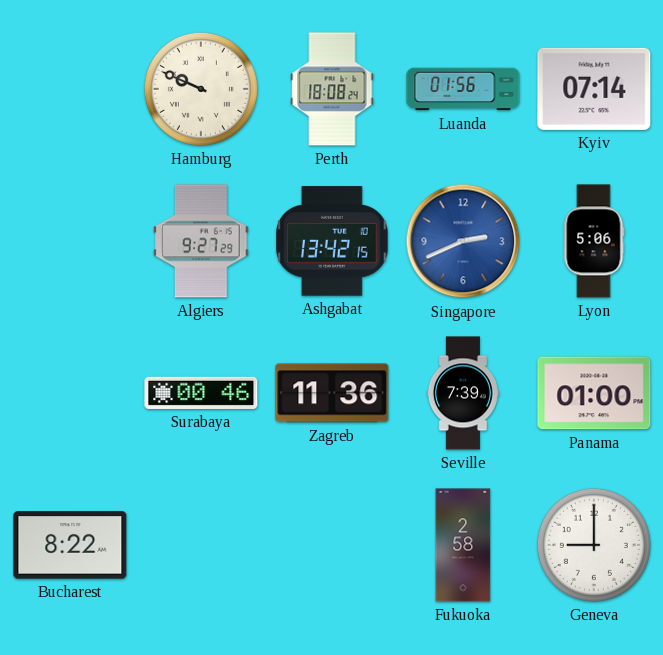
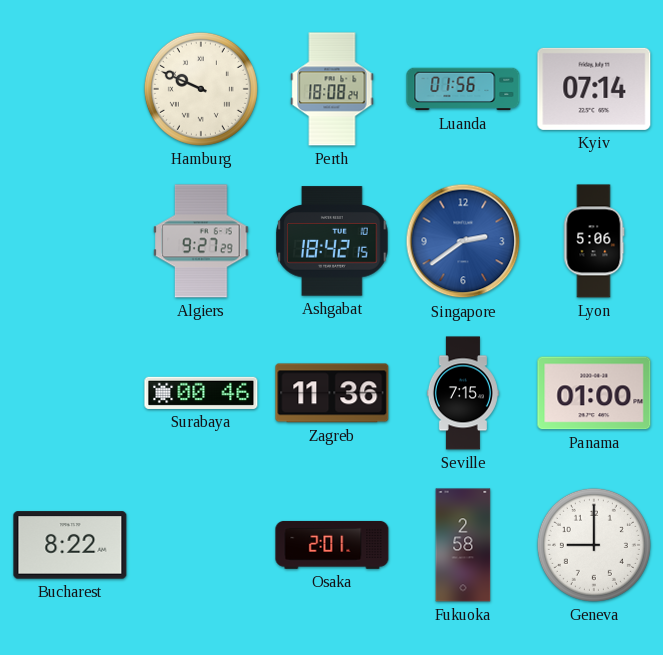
Ashgabat: 13:42 -> 18:42 (332, 241)
Singapore: 2:41 -> 2:39 (463, 241)
Seville: 7:39 -> 7:15 (463, 393)
Osaka: none -> 2:01 (332, 545)
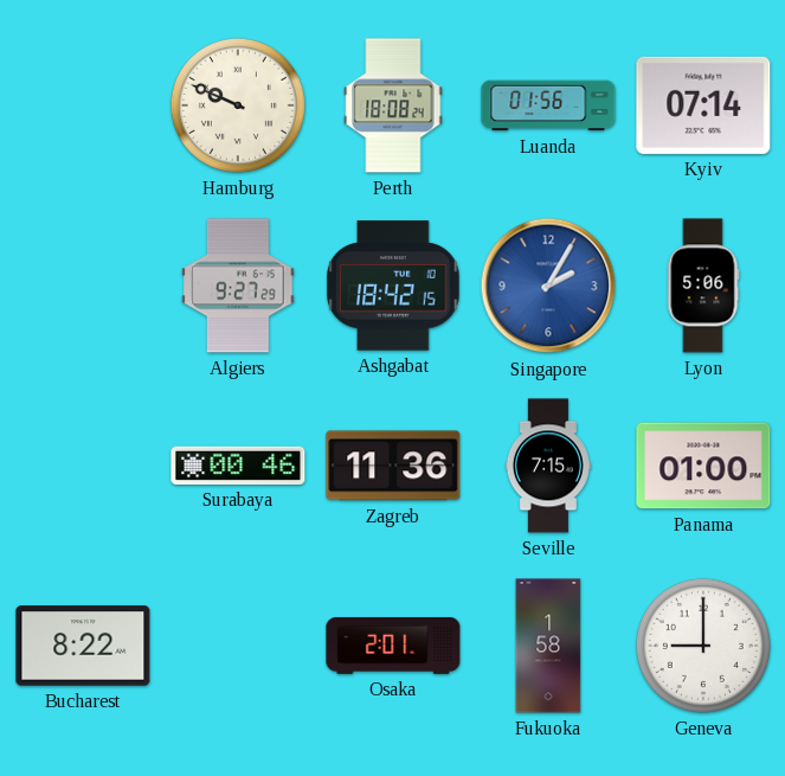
Singapore: 2:39 -> 2:05 (548, 286)
Fukuoka: 2:58 -> 1:58 (548, 646)
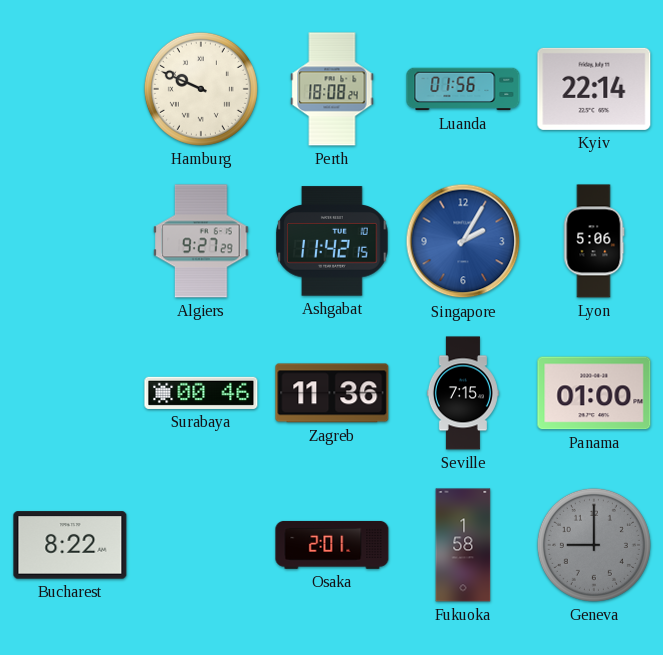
Kyiv: 07:14 -> 22:14 (594, 89)
Ashgabat: 18:42 -> 11:42 (332, 241)
Geneva dial: white -> grey (594, 545)
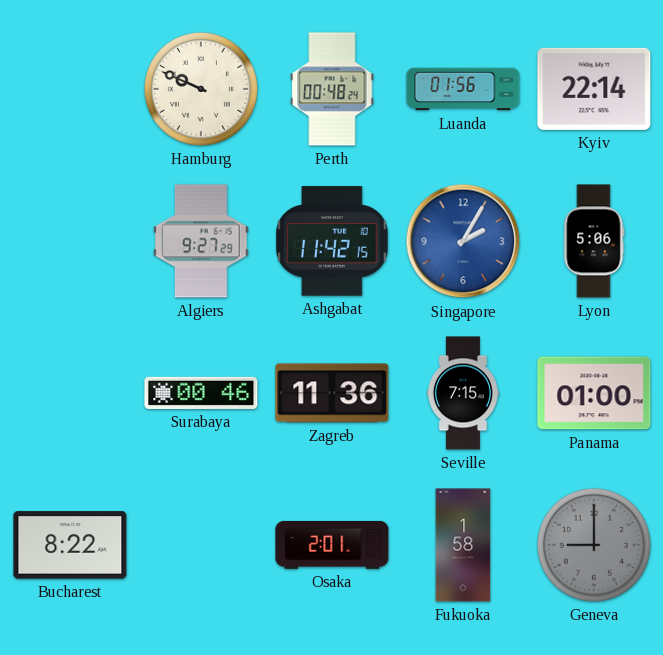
Perth: 18:08 -> 00:48 (332, 89)
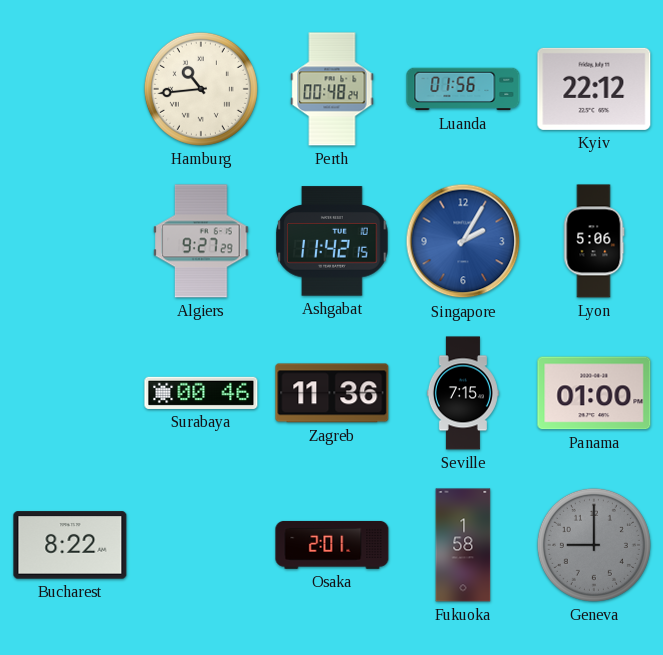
Hamburg: 9:49 -> 10:44 (201, 89)
Kyiv: 22:14 -> 22:12 (594, 89)
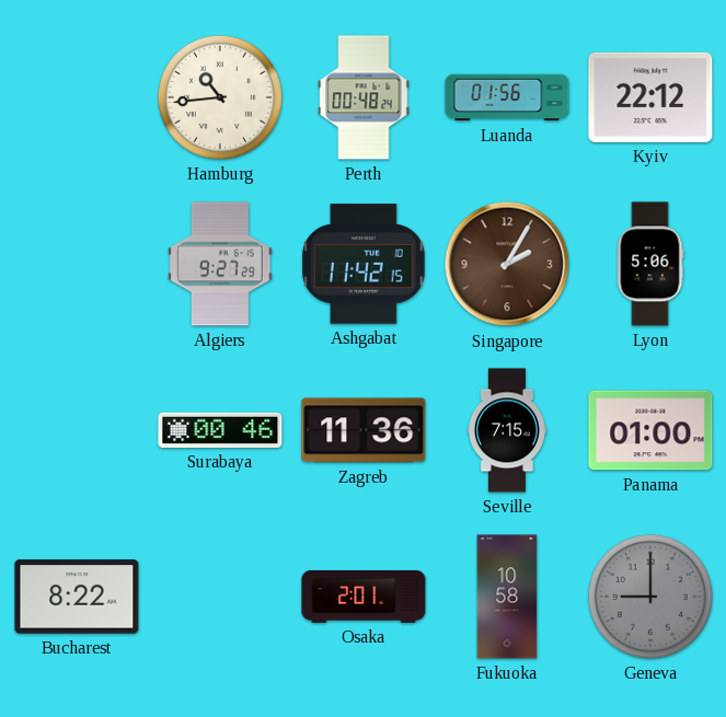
Singapore dial: blue -> brown (507, 264)
Fukuoka: 1:58 -> 10:58 (507, 597)
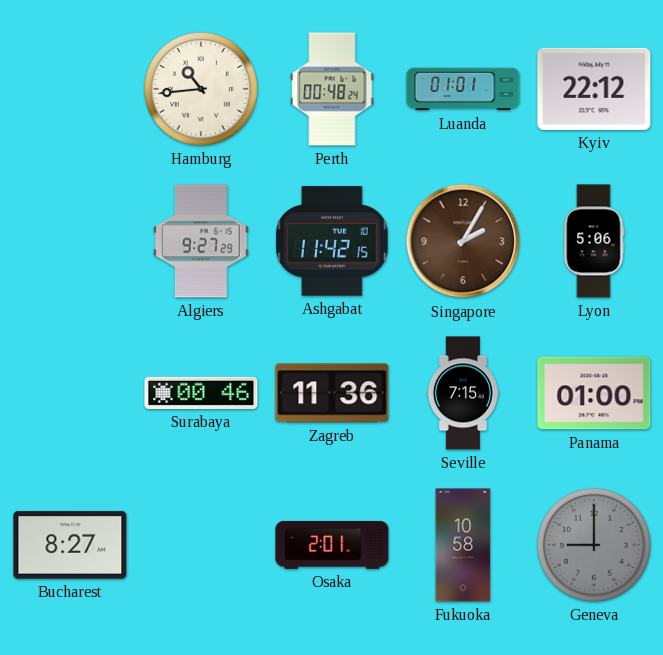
Luanda: 01:56 -> 01:01 (463, 89)
Bucharest: 8:22 -> 8:27 (70, 545)
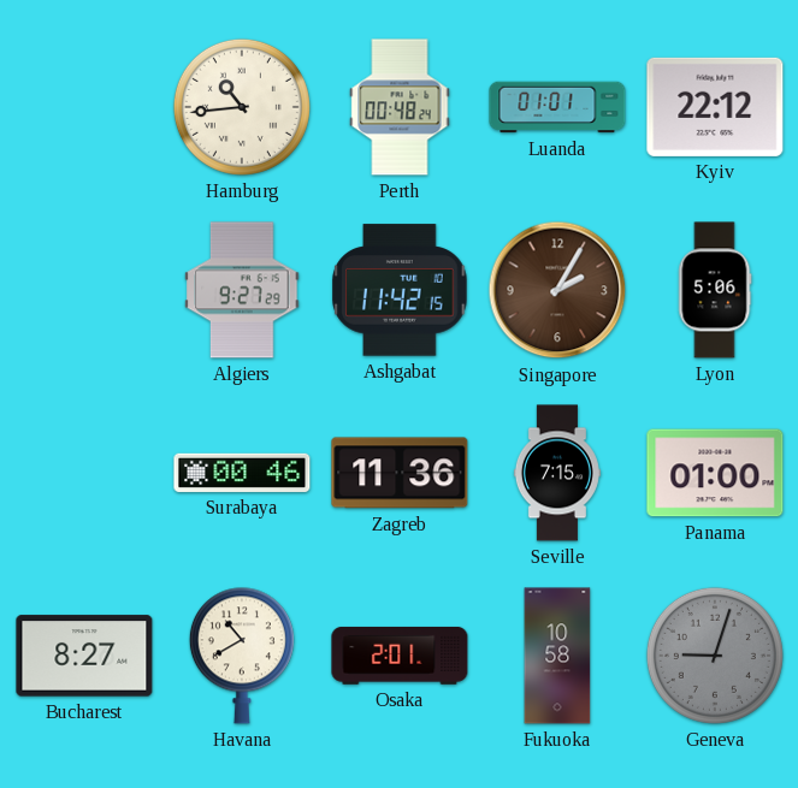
Havana: none -> 10:40 (242, 656)
Geneva: 9:00 -> 9:03 (715, 656)
